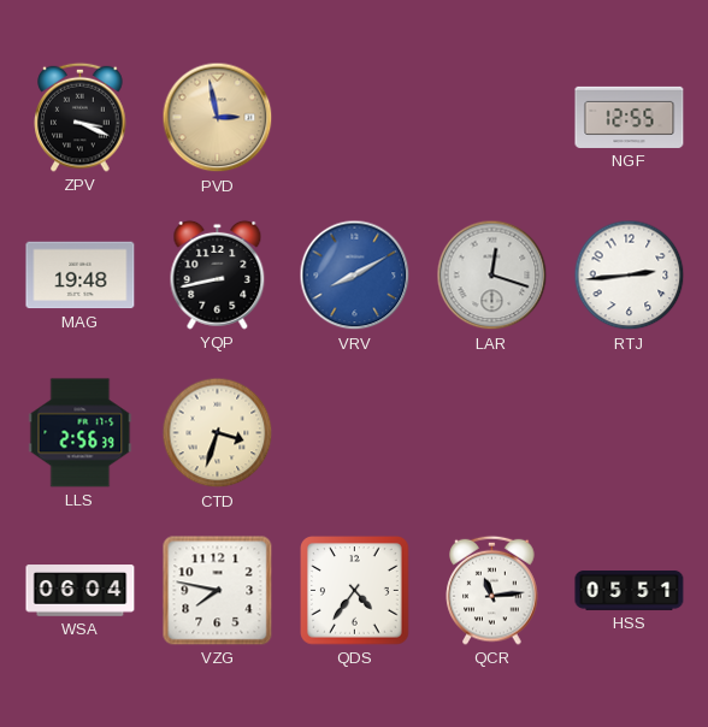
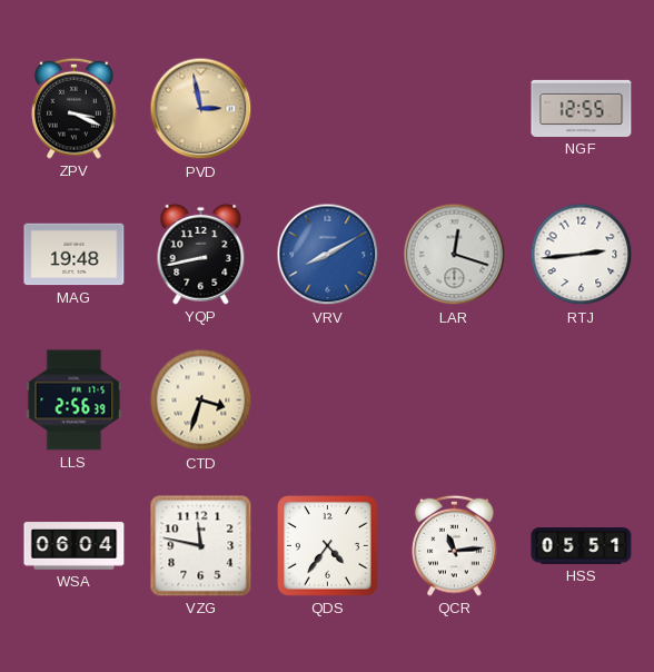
VZG: 7:47 -> 11:47 (201, 546)
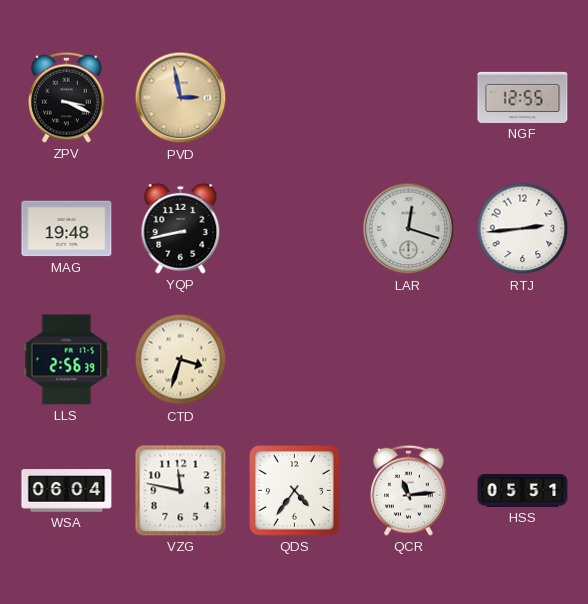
VRV: 8:10 -> none (328, 255)
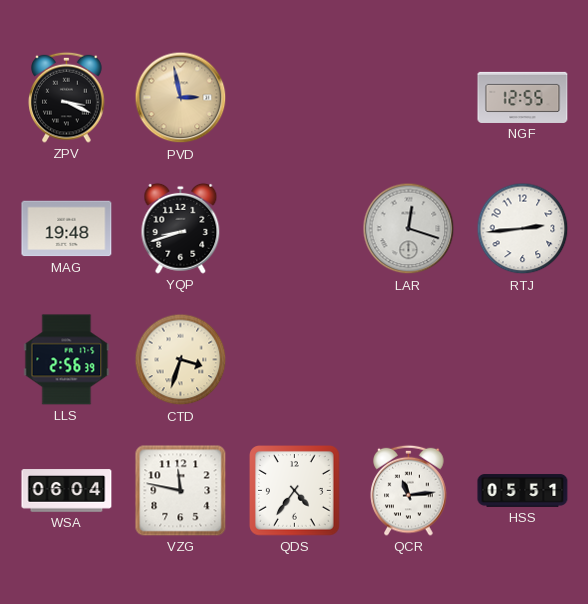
YQP: 8:43 -> 8:42 (181, 228)
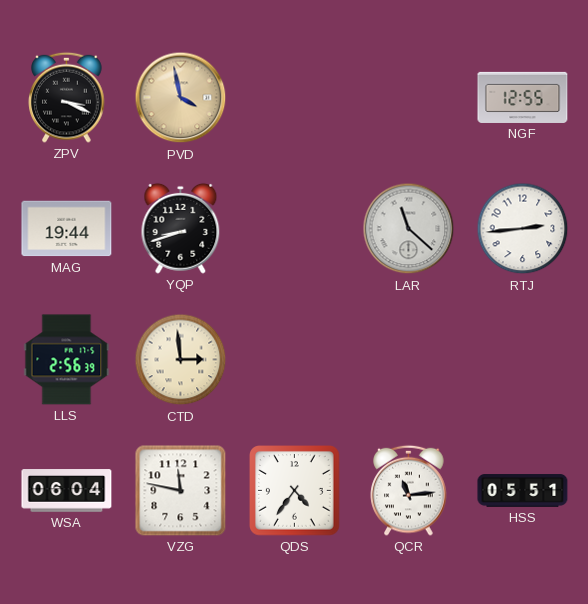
PVD: 2:58 -> 3:58 (181, 98)
MAG: 19:48 -> 19:44 (67, 229)
LAR: 12:18 -> 11:22 (409, 229)
CTD: 3:33 -> 2:59 (181, 360)
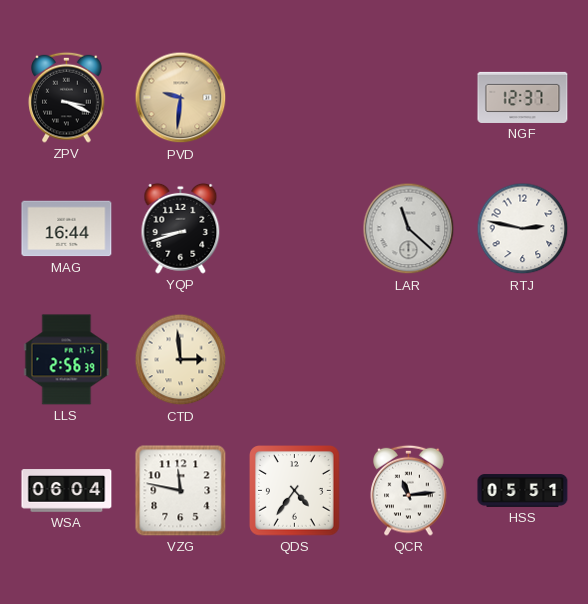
PVD: 3:58 -> 9:31 (181, 98)
NGF: 12:55 -> 12:37 (523, 97)
MAG: 19:44 -> 16:44 (67, 229)
RTJ: 2:44 -> 2:47 (523, 229)
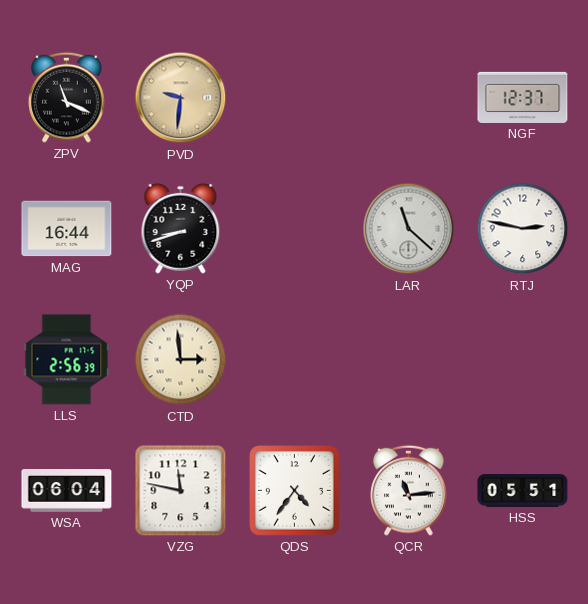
ZPV: 3:19 -> 11:19 (67, 97)
